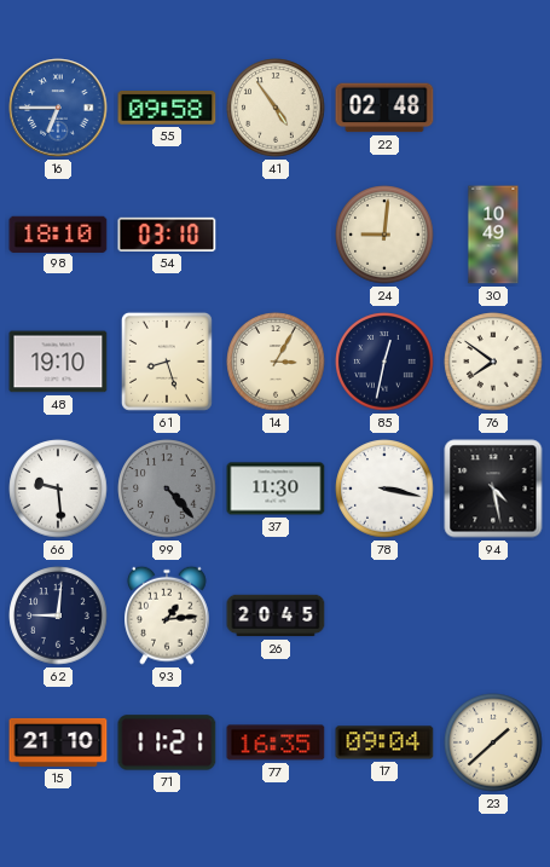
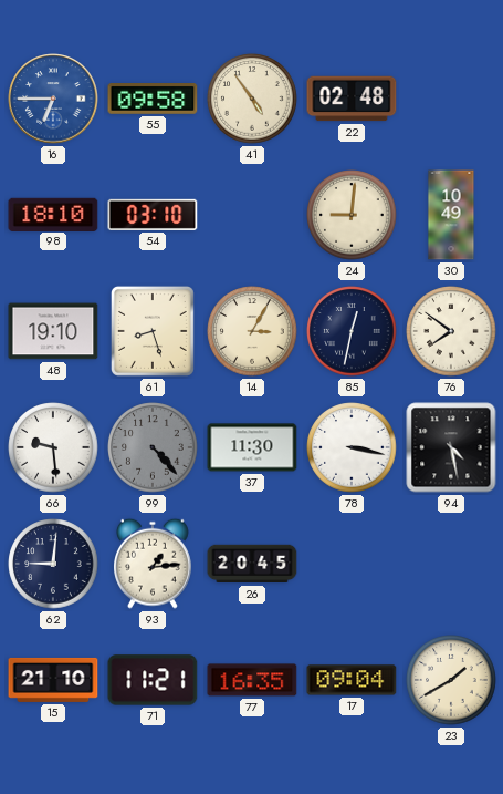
23: 1:38 -> 1:40 (451, 680)
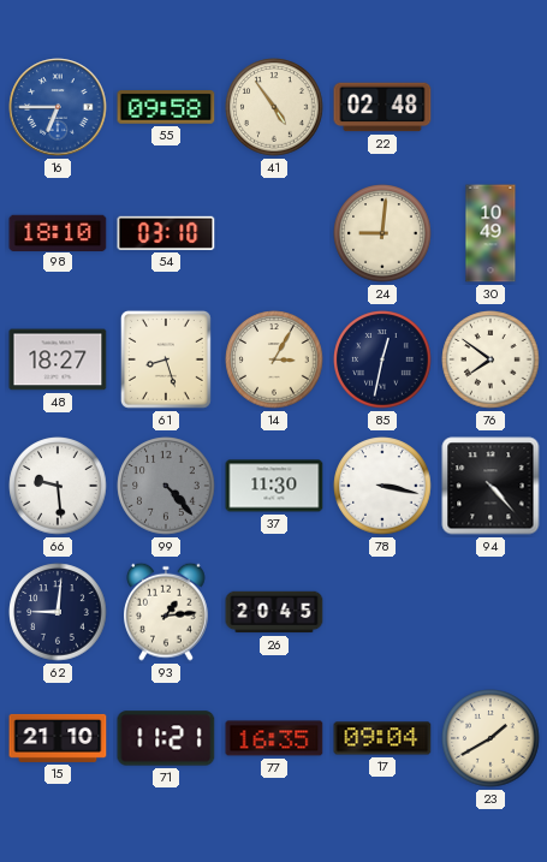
48: 19:10 -> 18:27 (58, 359)
94: 4:28 -> 4:23 (490, 486)
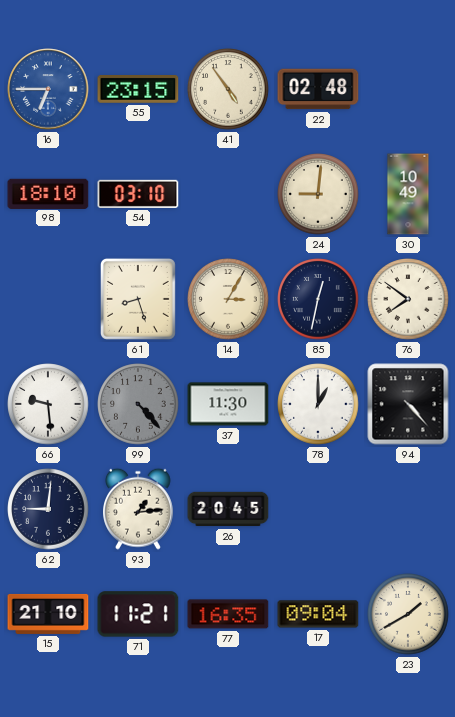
55: 09:58 -> 23:15 (138, 90)
48: 18:27 -> none (58, 359)
78: 3:17 -> 1:00 (318, 404)
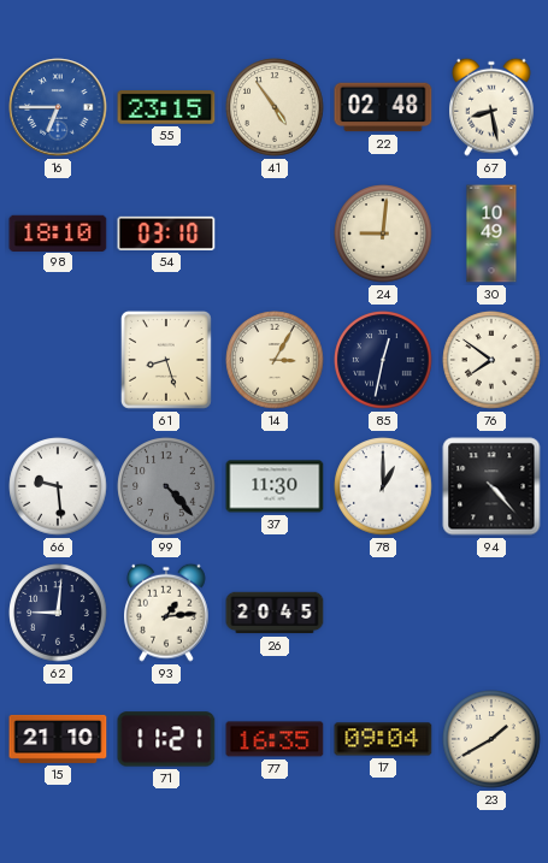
67: none -> 8:28 (493, 107)
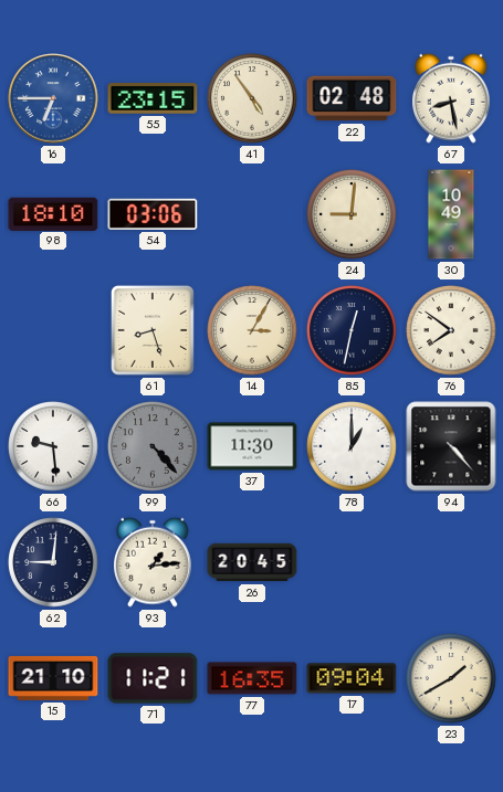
54: 03:10 -> 03:06 (153, 214)
